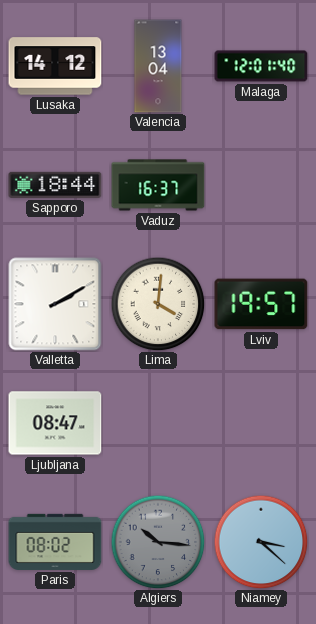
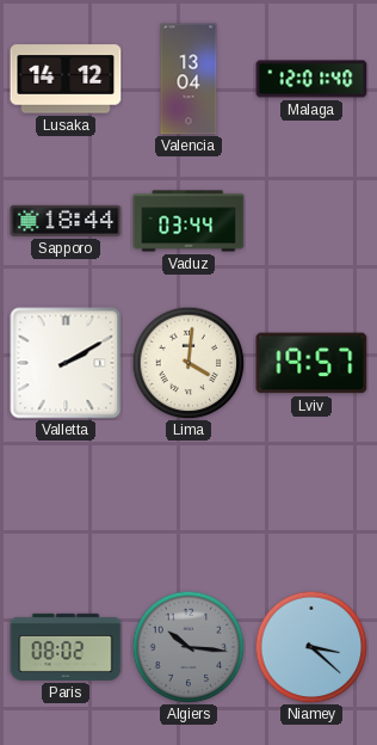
Vaduz: 16:37 -> 03:44 (188, 221)
Ljubljana: 08:47 -> none (55, 423)
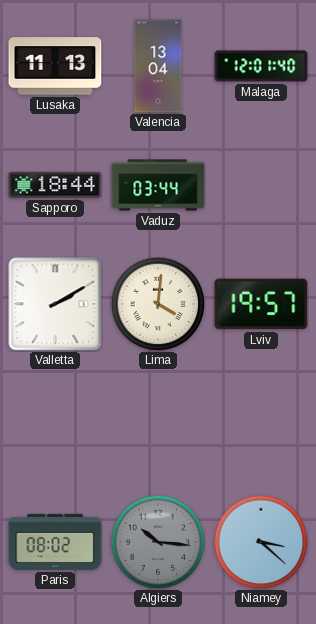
Lusaka: 14:12 -> 11:13 (55, 66)
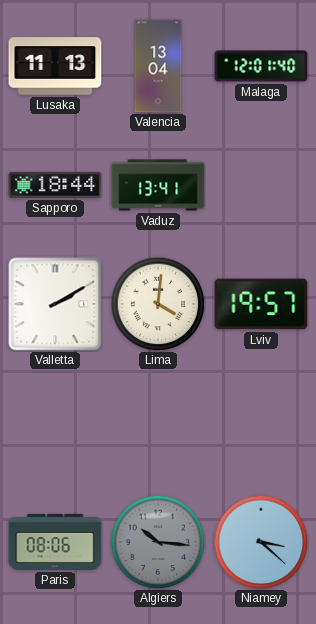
Vaduz: 03:44 -> 13:41 (158, 185)
Paris: 08:02 -> 08:06 (55, 542)
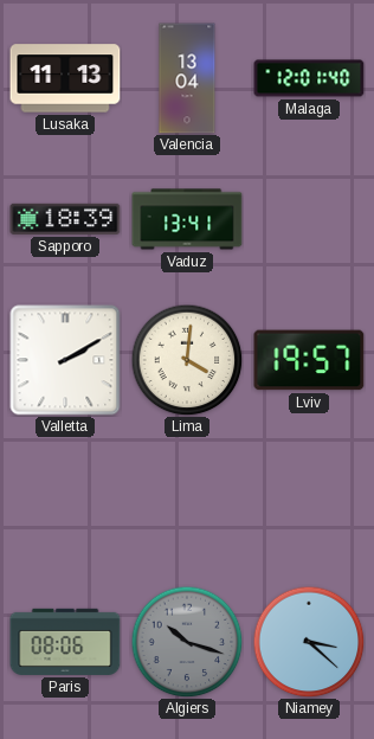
Sapporo: 18:44 -> 18:39 (65, 219)
Algiers: 10:16 -> 10:18 (187, 642)
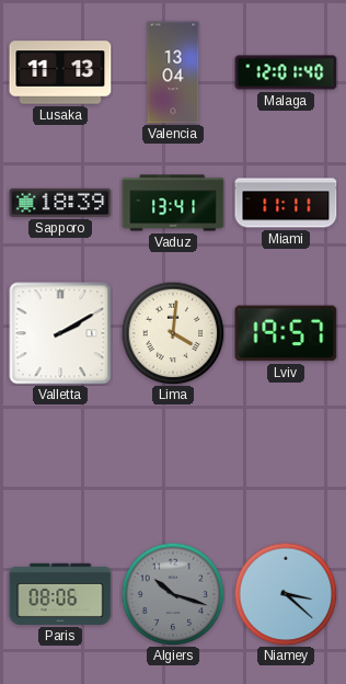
Miami: none -> 11:11 (286, 203)
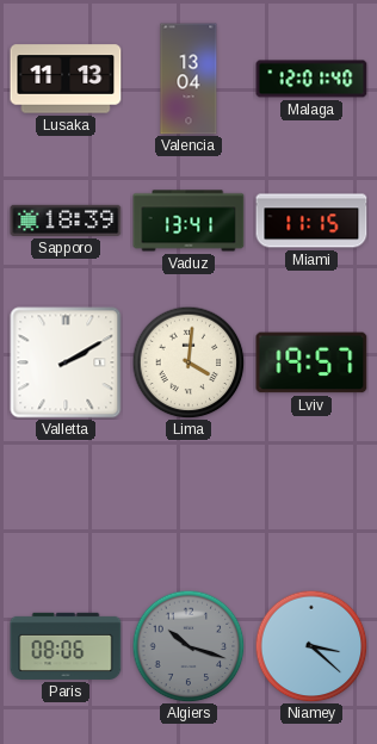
Miami: 11:11 -> 11:15 (311, 221)
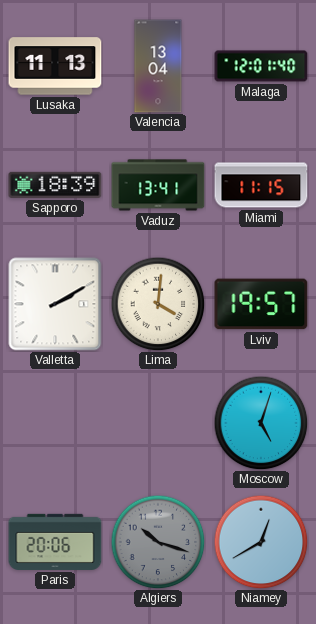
Moscow: none -> 5:03 (261, 423)
Paris: 08:06 -> 20:06 (55, 542)
Niamey: 3:22 -> 12:40 (261, 542)
